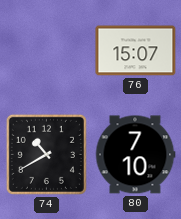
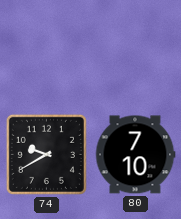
76: 15:07 -> none (136, 51)
74: 10:40 -> 9:40 (46, 154)
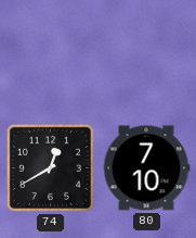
74: 9:40 -> 12:40 (50, 167)
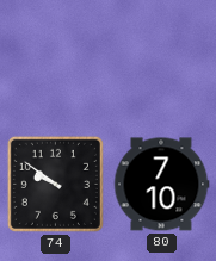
74: 12:40 -> 9:51 (55, 184)
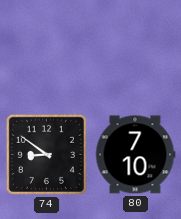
74: 9:51 -> 8:51 (46, 154)
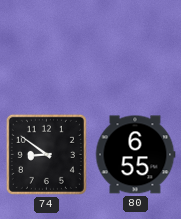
80: 7:10 -> 6:55 (135, 155)
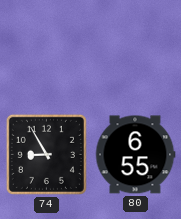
74: 8:51 -> 8:55 (46, 154)
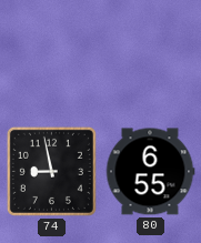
74: 8:55 -> 8:58 (51, 171)
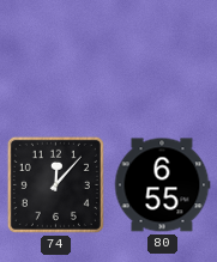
74: 8:58 -> 12:07 (55, 184)
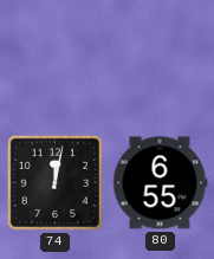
74: 12:07 -> 12:02 (54, 182)
